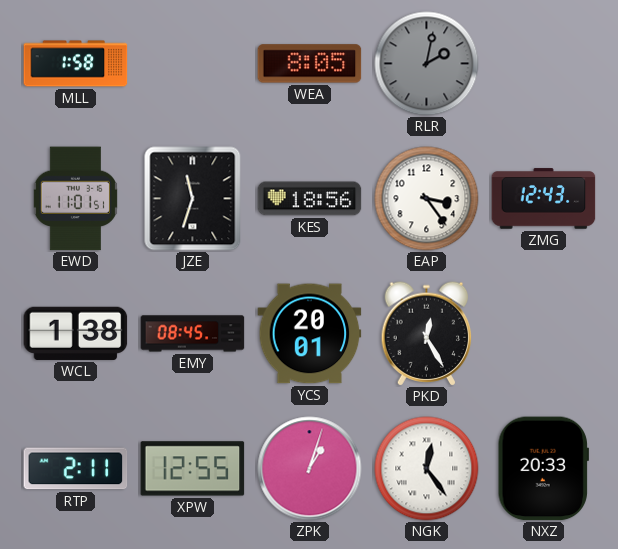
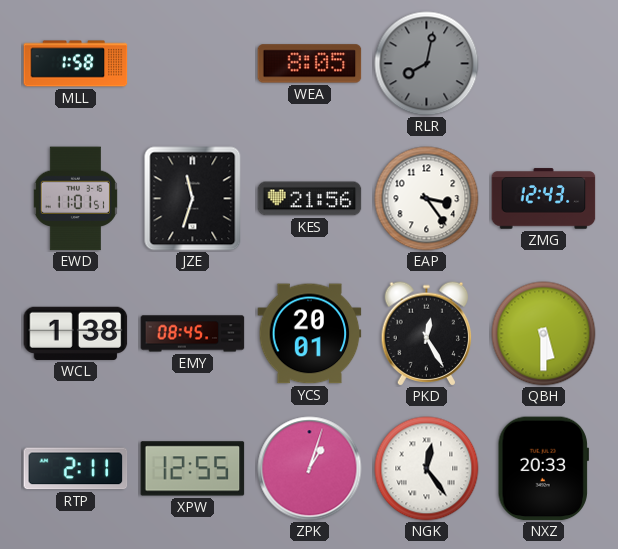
RLR: 2:02 -> 8:02 (427, 64)
KES: 18:56 -> 21:56 (310, 199)
QBH: none -> 5:30 (544, 334)
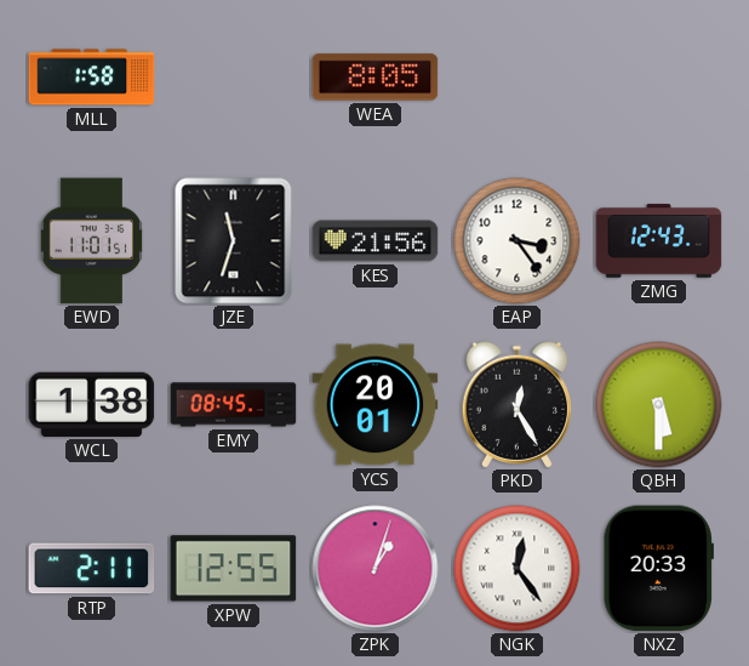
RLR: 8:02 -> none (427, 64)
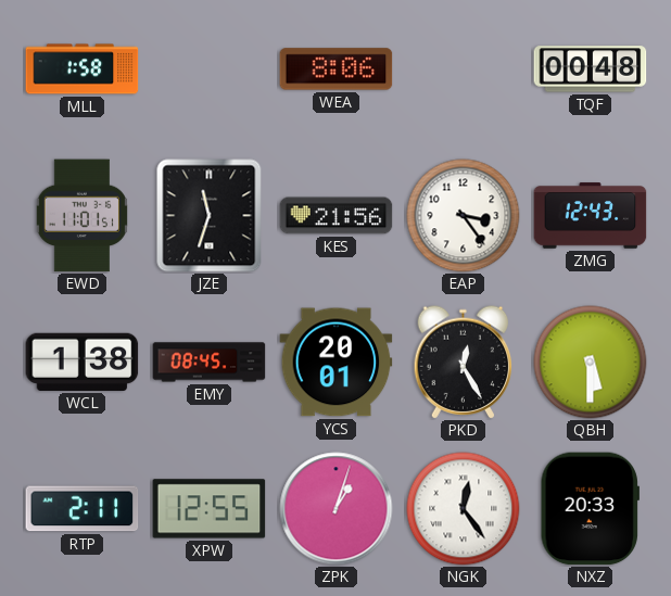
WEA: 8:05 -> 8:06 (337, 69)
TQF: none -> 00:48 (591, 69)
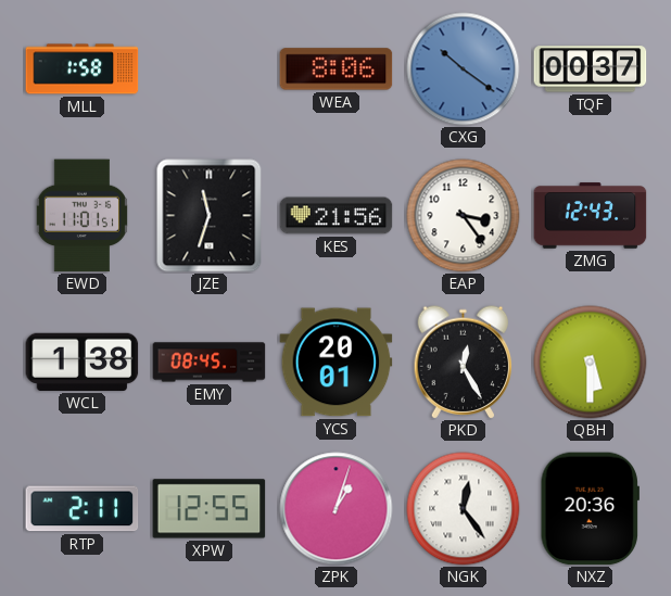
CXG: none -> 10:21 (464, 69)
TQF: 00:48 -> 00:37 (591, 69)
NXZ: 20:33 -> 20:36 (590, 509)
